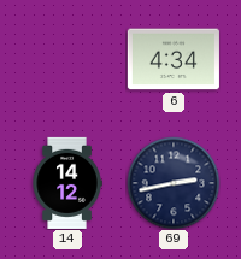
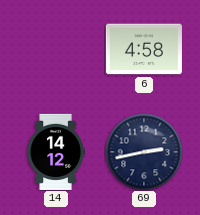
6: 4:34 -> 4:58 (144, 49)
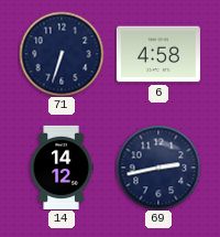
71: none -> 6:33 (62, 54)
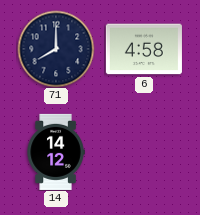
71: 6:33 -> 8:00 (56, 49)
69: 2:43 -> none (158, 168)
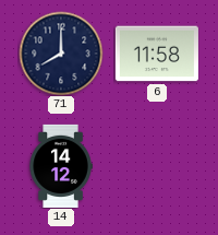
6: 4:58 -> 11:58 (157, 54)
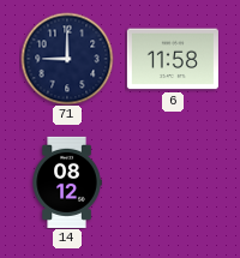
71: 8:00 -> 9:00 (67, 59)
14: 14:12 -> 08:12 (67, 182)
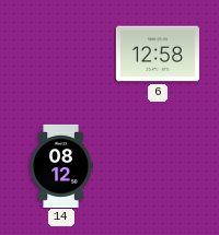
71: 9:00 -> none (67, 59)
6: 11:58 -> 12:58 (158, 54)
